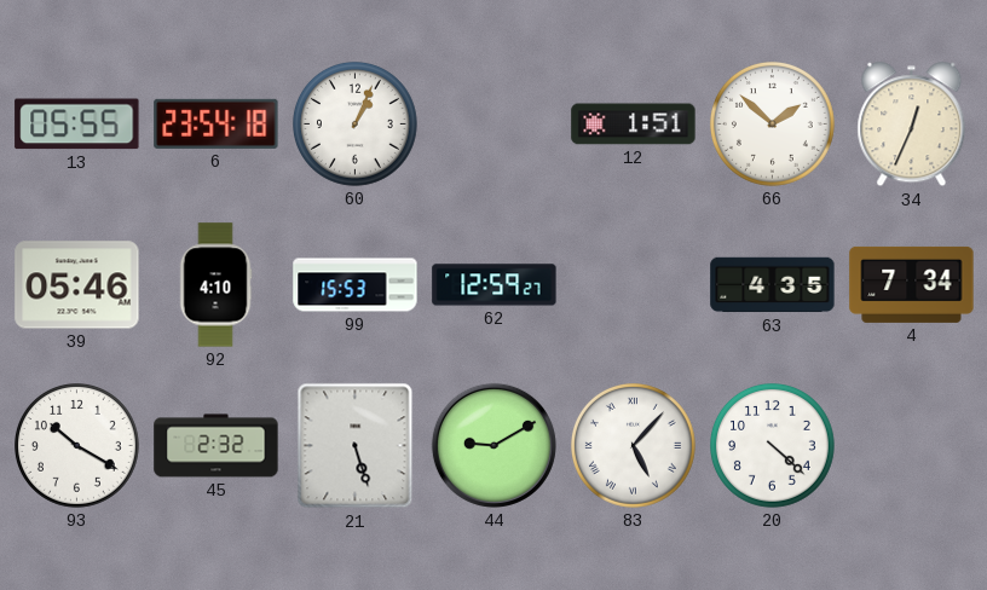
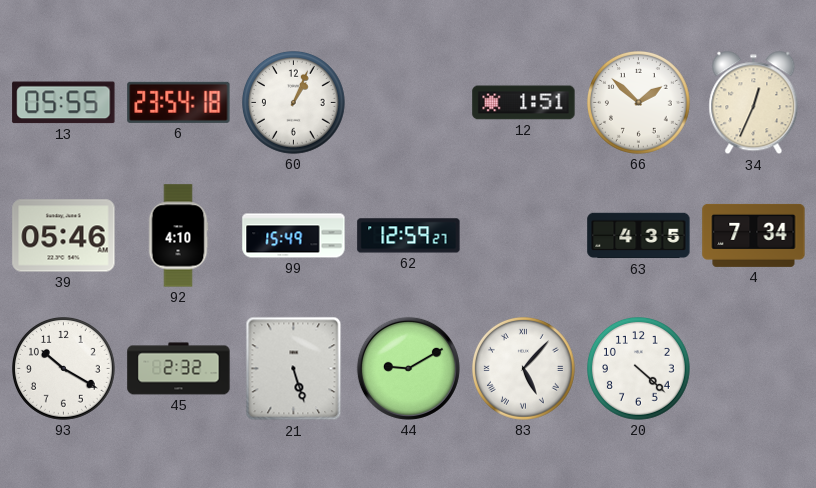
99: 15:53 -> 15:49 (294, 236)
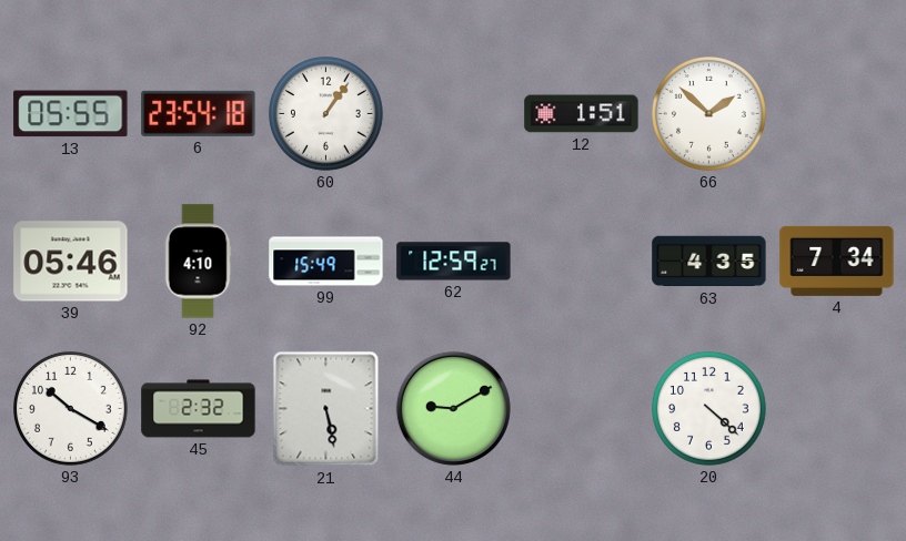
60: 1:04 -> 1:06 (326, 114)
34: 12:34 -> none (754, 103)
21: 5:27 -> 5:28 (326, 409)
83: 5:07 -> none (524, 369)
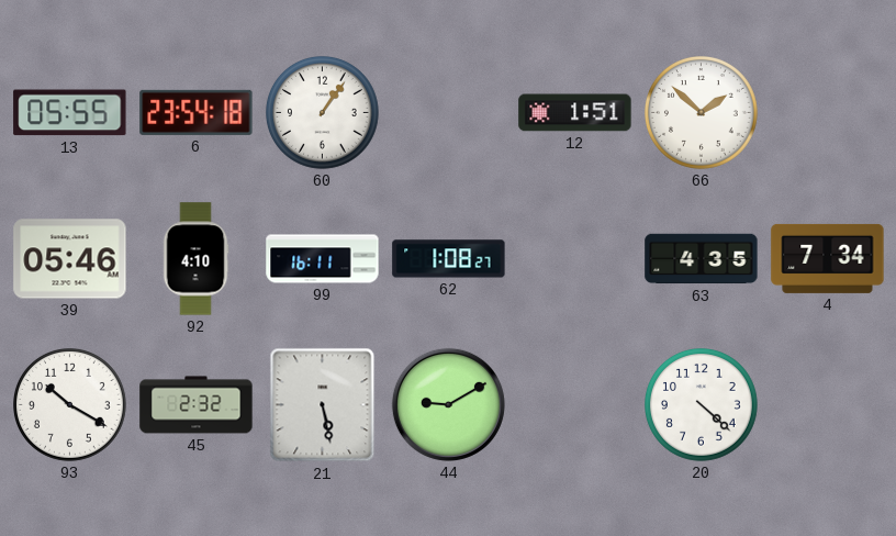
99: 15:49 -> 16:11 (323, 259)
62: 12:59 -> 1:08 (449, 259)
